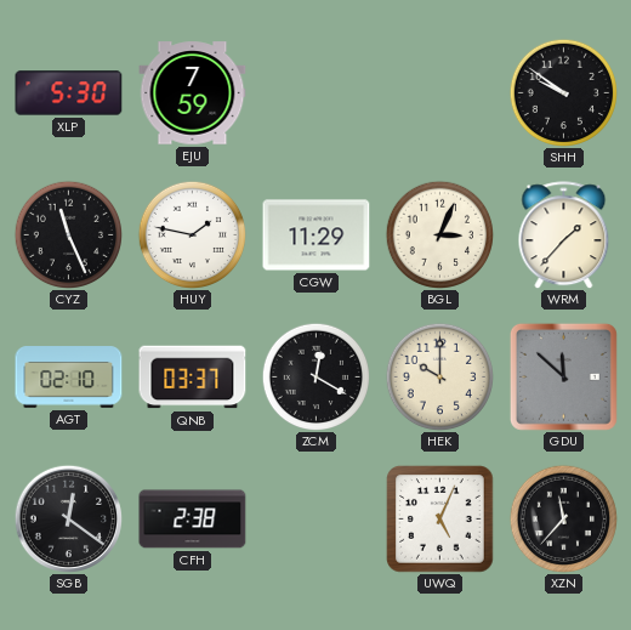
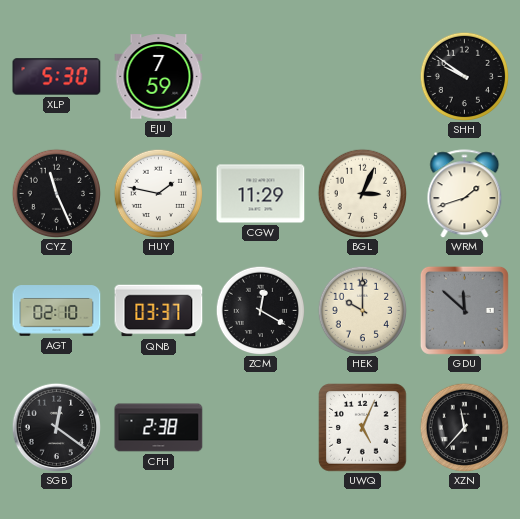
WRM: 1:37 -> 1:42 (465, 194)
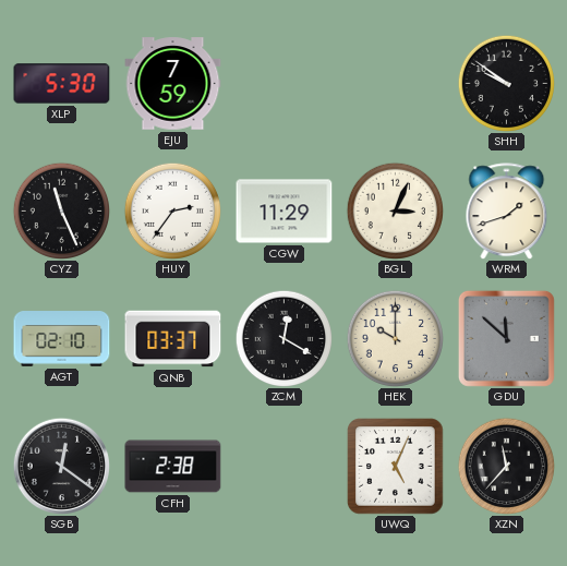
HUY: 1:47 -> 2:36 (172, 210)
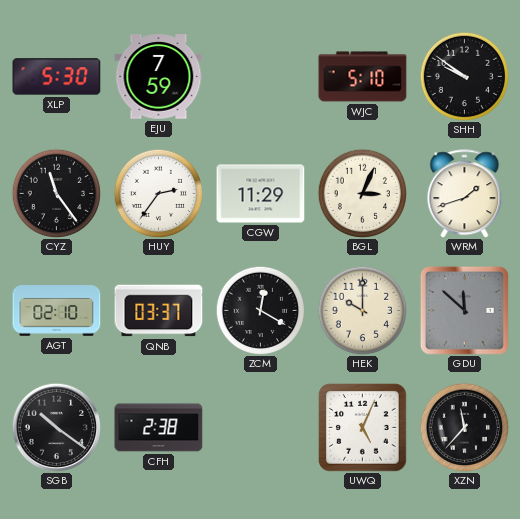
WJC: none -> 5:10 (363, 77)
CYZ: 11:26 -> 11:24 (56, 193)
SGB: 12:21 -> 10:21 (56, 427)
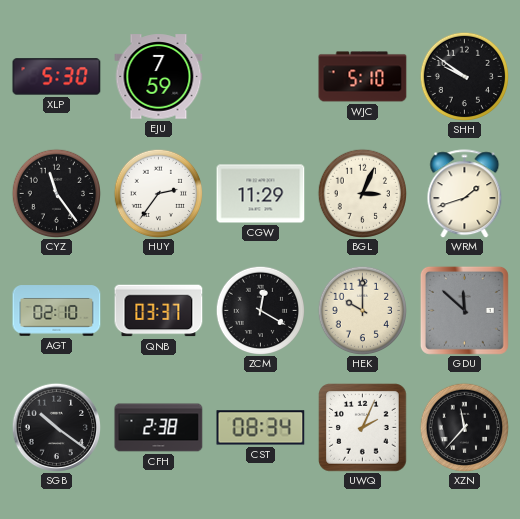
CST: none -> 08:34 (261, 428)
UWQ: 5:04 -> 2:04 (363, 428)
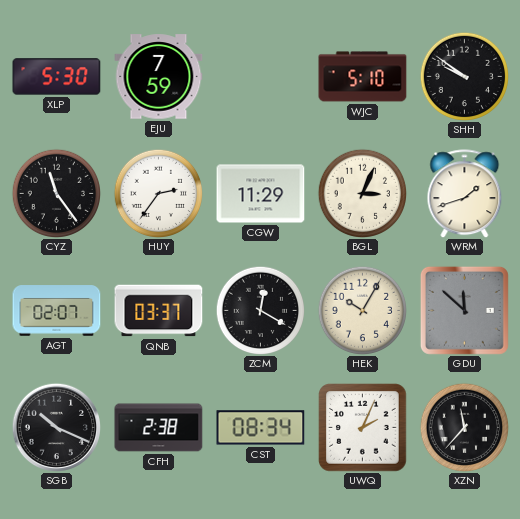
AGT: 02:10 -> 02:07 (57, 311)
HEK: 10:00 -> 10:05 (362, 310)
SGB: 10:21 -> 10:19 (56, 427)
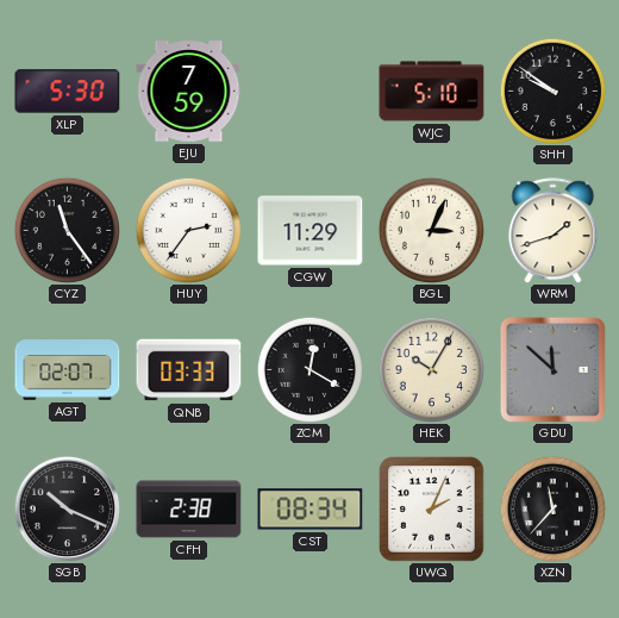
QNB: 03:37 -> 03:33 (189, 370)
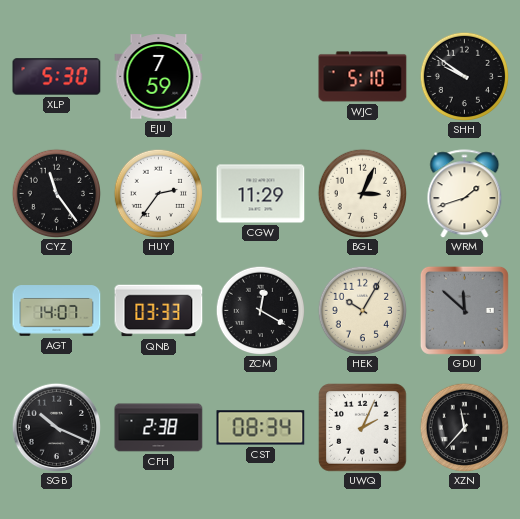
AGT: 02:07 -> 14:07 (57, 311)
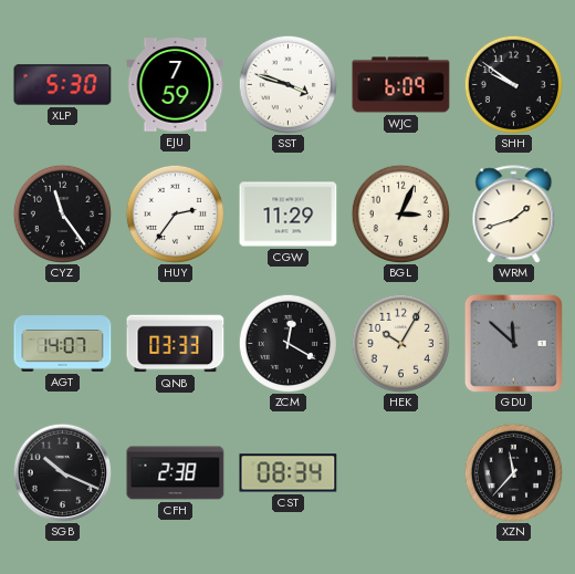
SST: none -> 3:48 (287, 84)
WJC: 5:10 -> 6:09 (401, 85)
UWQ: 2:04 -> none (363, 428)
